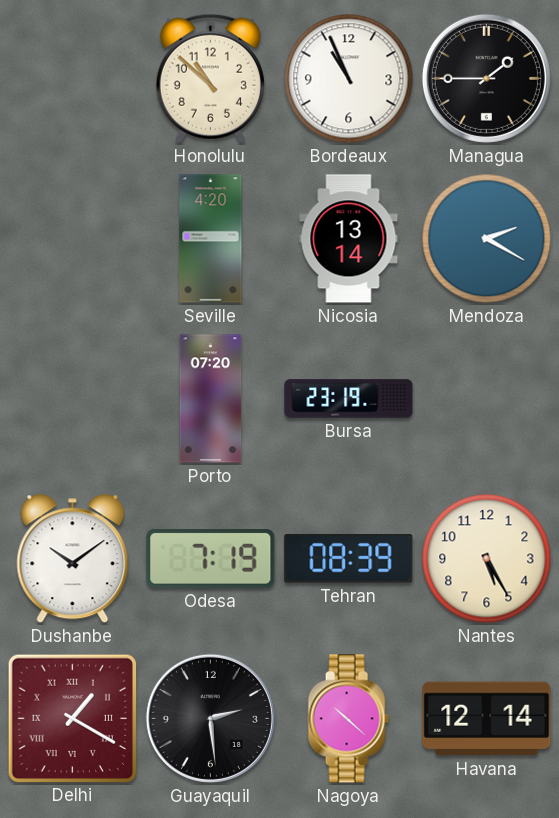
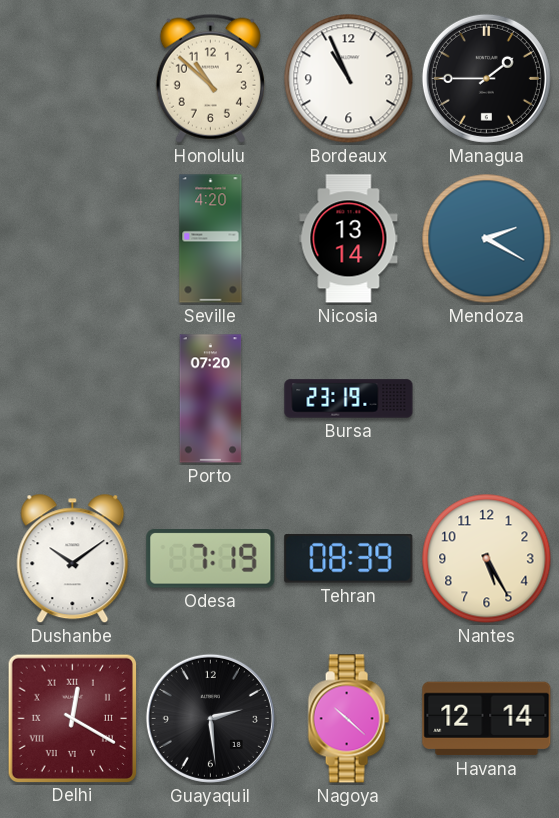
Delhi: 1:20 -> 12:20 (72, 718)
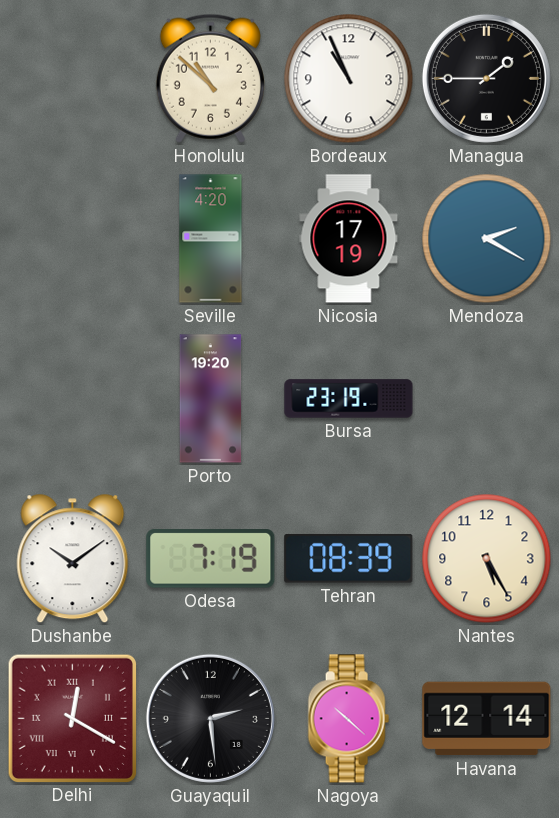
Nicosia: 13:14 -> 17:19 (349, 239)
Porto: 07:20 -> 19:20 (211, 399)
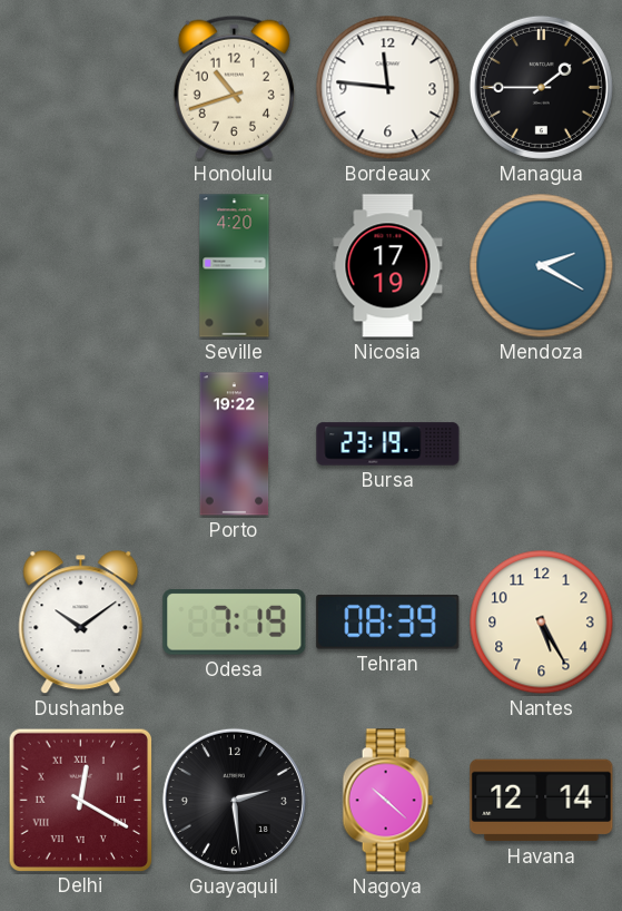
Honolulu: 10:52 -> 10:42 (234, 87)
Bordeaux: 10:56 -> 11:46 (388, 88)
Porto: 19:20 -> 19:22 (235, 444)
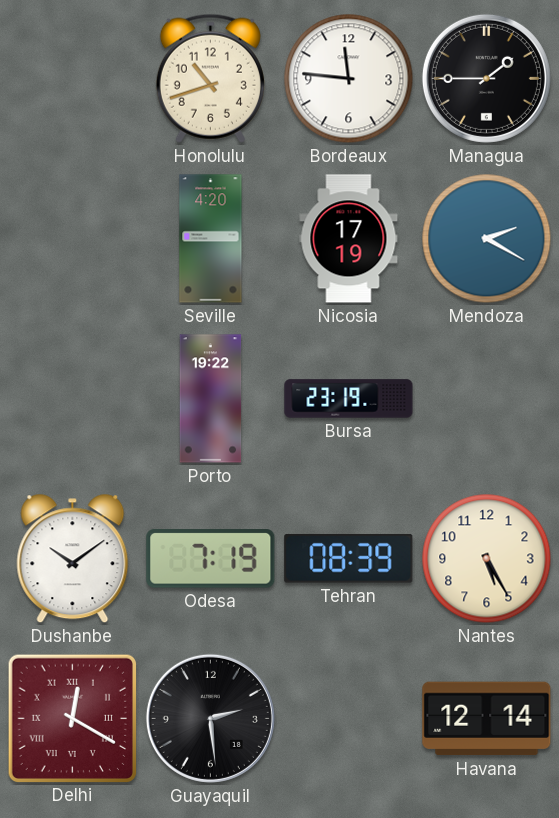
Nagoya: 10:22 -> none (387, 801)
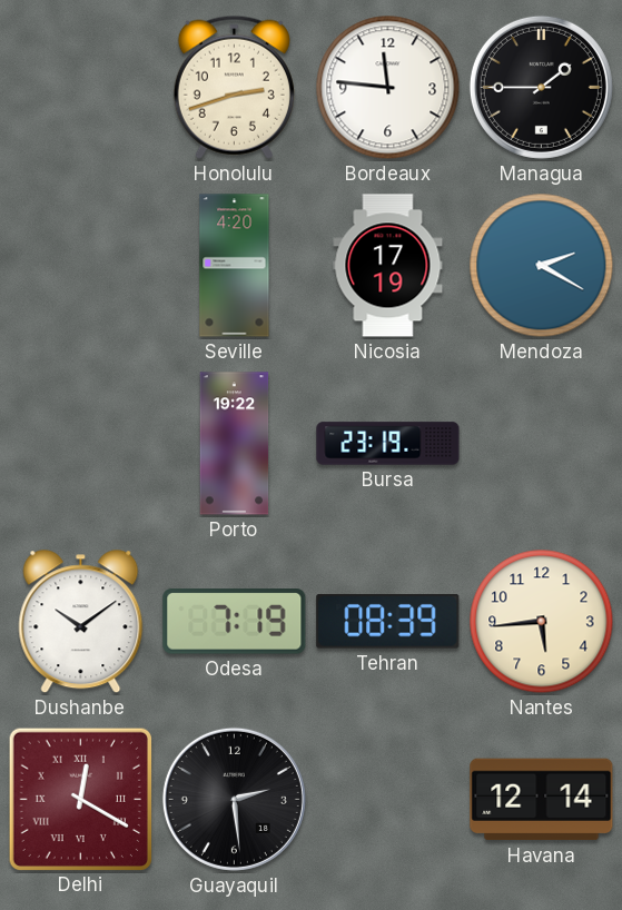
Honolulu: 10:42 -> 2:42 (234, 87)
Nantes: 5:25 -> 5:44 (542, 622)
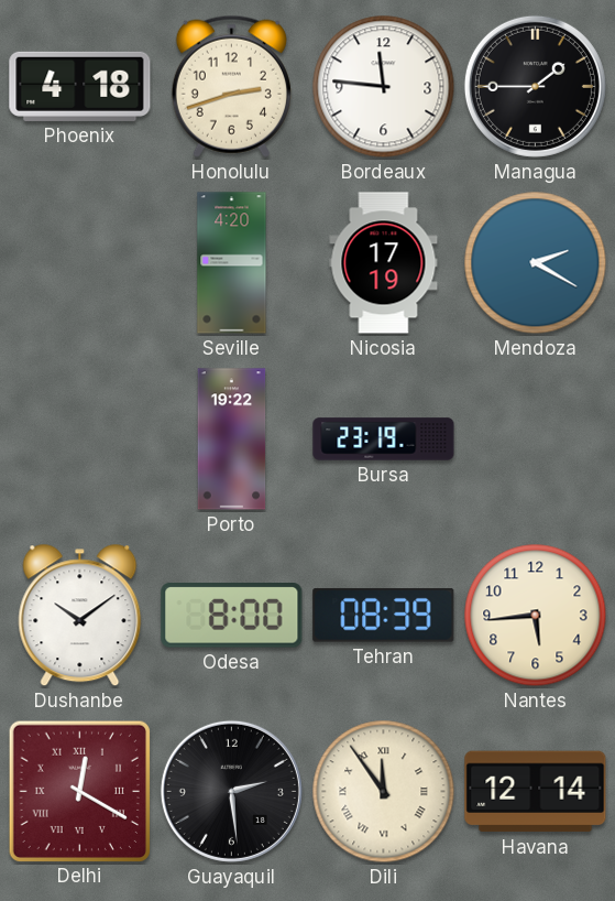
Phoenix: none -> 4:18 (80, 86)
Odesa: 7:19 -> 8:00 (232, 616)
Dili: none -> 11:54 (384, 792)
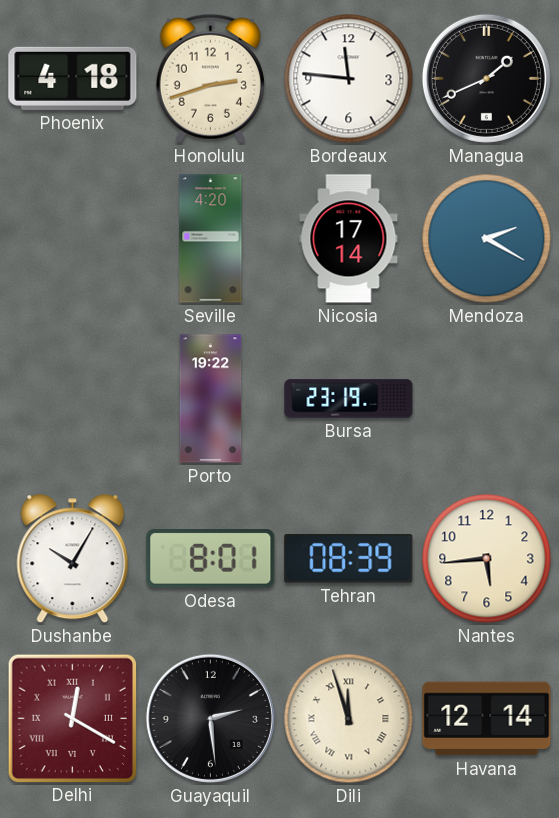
Managua: 1:45 -> 1:41 (486, 78)
Nicosia: 17:19 -> 17:14 (349, 239)
Dushanbe: 10:09 -> 10:05 (73, 559)
Odesa: 8:00 -> 8:01 (211, 559)
Dili: 11:54 -> 11:57 (349, 719)
